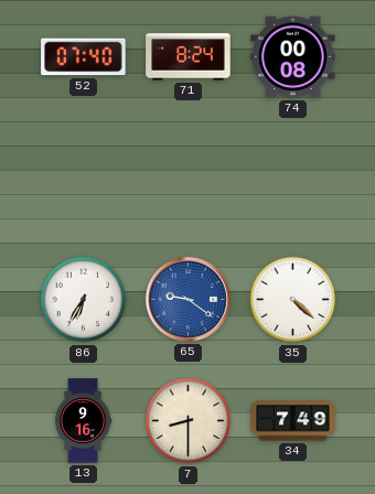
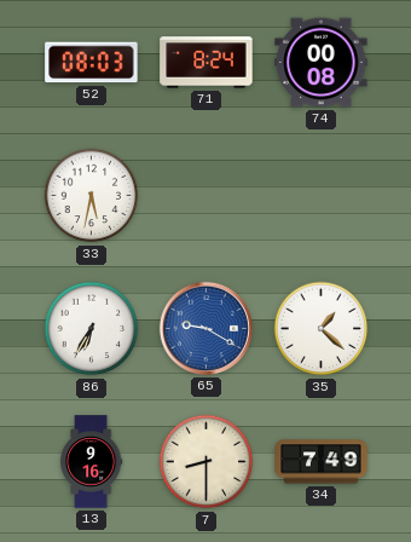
52: 07:40 -> 08:03 (92, 63)
33: none -> 5:32 (92, 196)
65: 9:21 -> 9:20 (205, 328)
35: 4:22 -> 1:22 (322, 329)
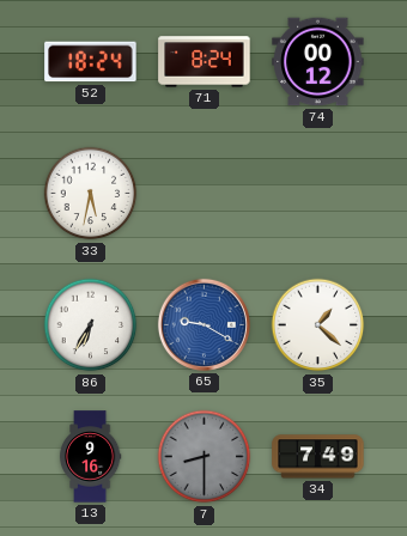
52: 08:03 -> 18:24 (91, 62)
74: 00:08 -> 00:12 (318, 62)
7 dial: cream -> grey (205, 457)
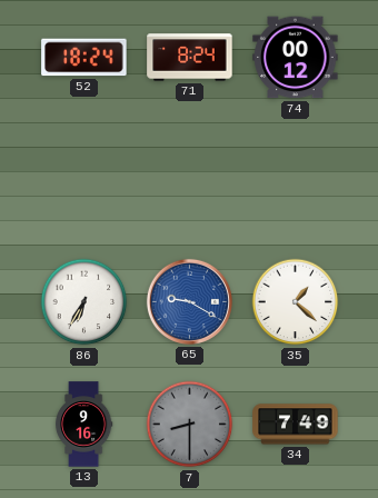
33: 5:32 -> none (91, 194)
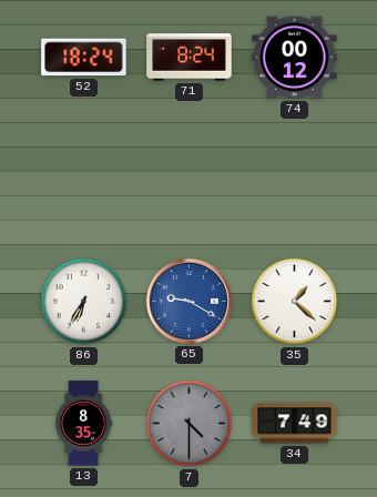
13: 9:16 -> 8:35 (83, 424)
7: 8:30 -> 4:30 (190, 424)
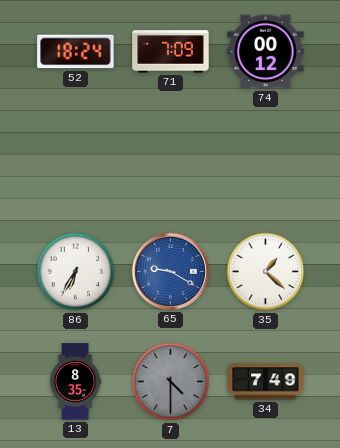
71: 8:24 -> 7:09 (171, 52)
